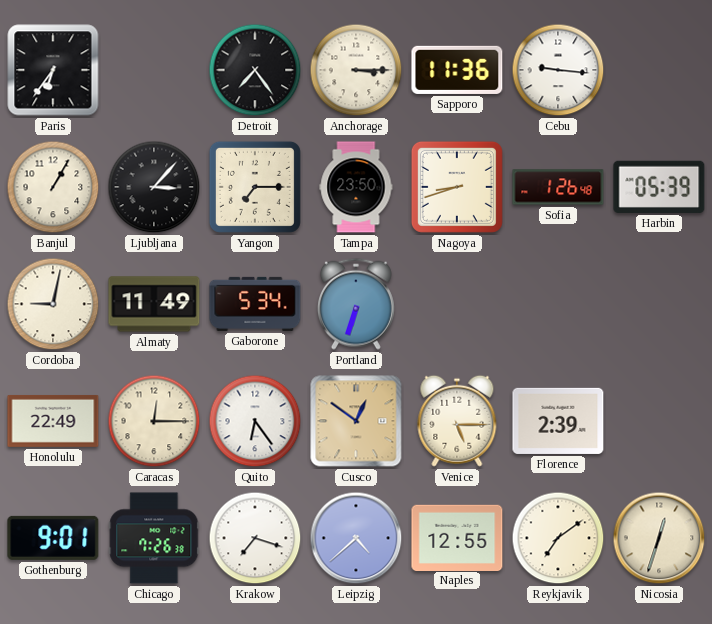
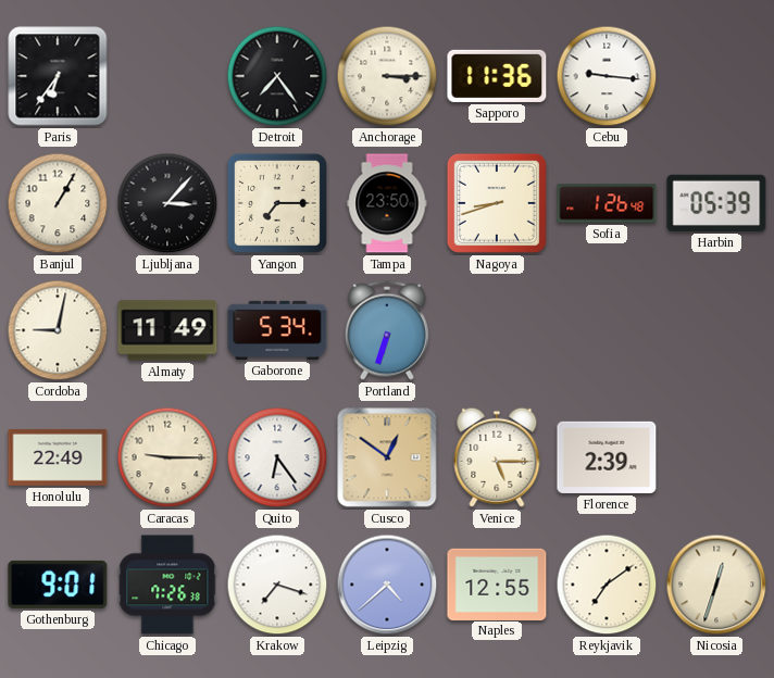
Caracas: 12:15 -> 9:15 (167, 457)
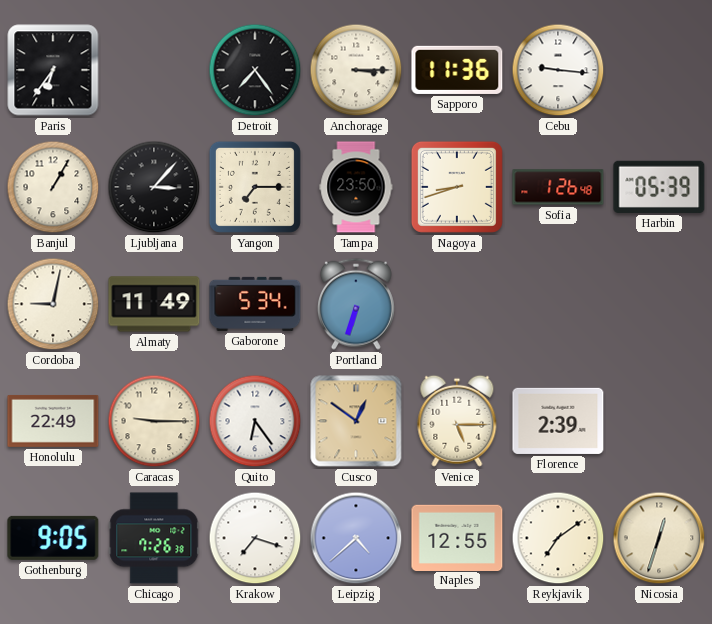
Gothenburg: 9:01 -> 9:05 (53, 538)
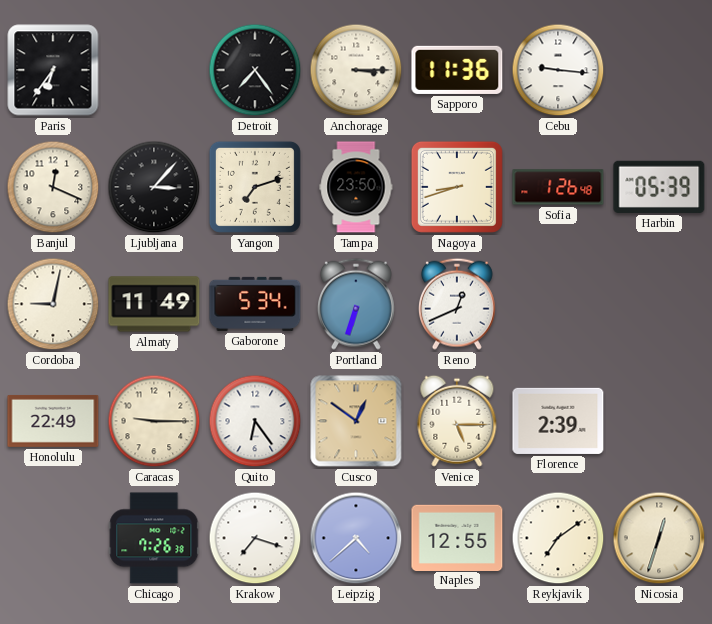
Banjul: 1:05 -> 12:19 (53, 187)
Yangon: 7:15 -> 7:12 (255, 187)
Reno: none -> 12:41 (457, 304)
Gothenburg: 9:05 -> none (53, 538)
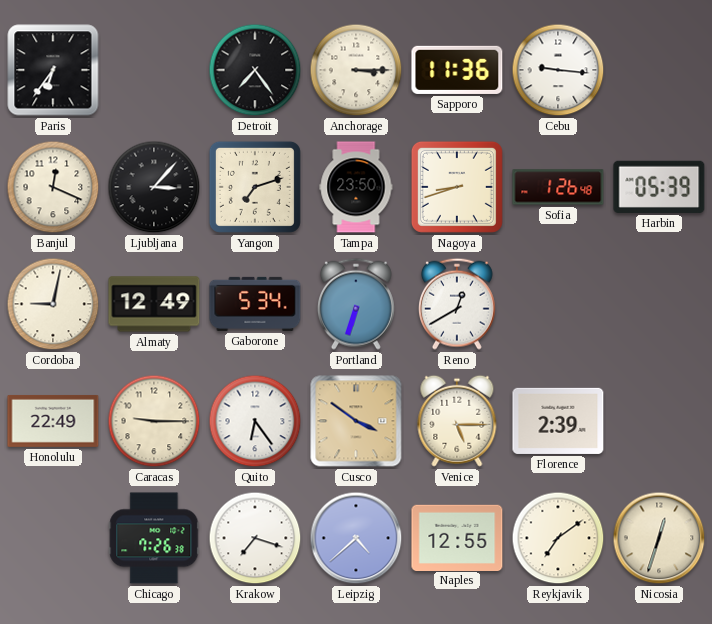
Almaty: 11:49 -> 12:49 (154, 304)
Reno: 12:41 -> 12:40 (457, 304)
Cusco: 12:51 -> 3:51 (356, 421)
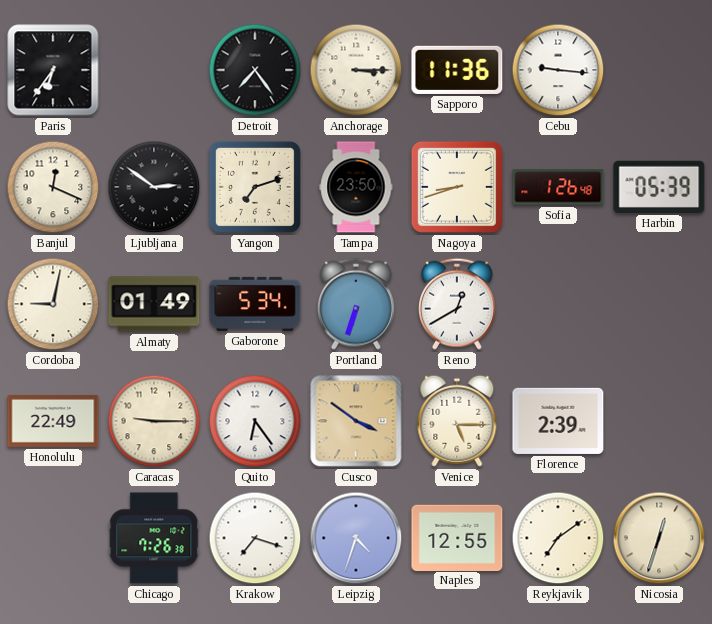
Ljubljana: 3:07 -> 2:51 (154, 187)
Almaty: 12:49 -> 01:49 (154, 304)
Leipzig: 4:38 -> 4:33 (356, 538)
